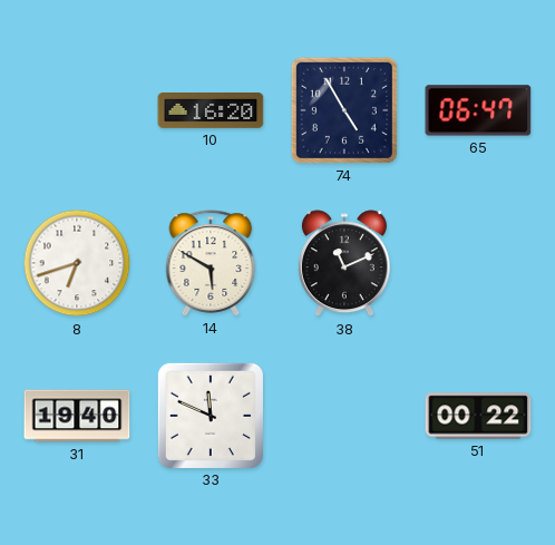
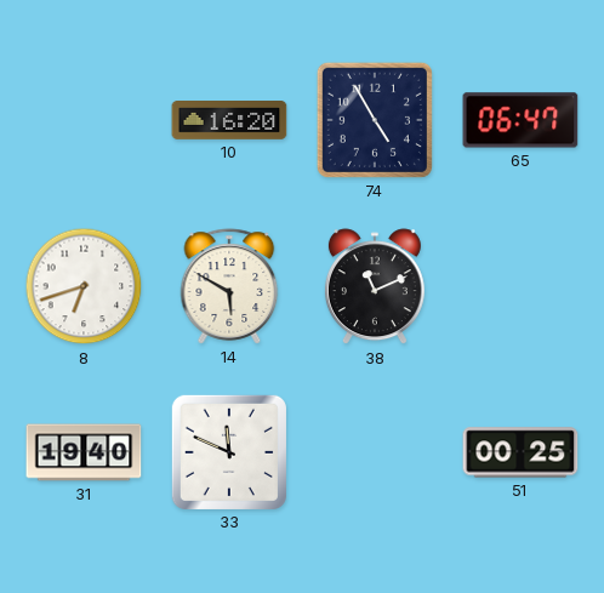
51: 00:22 -> 00:25 (520, 452)
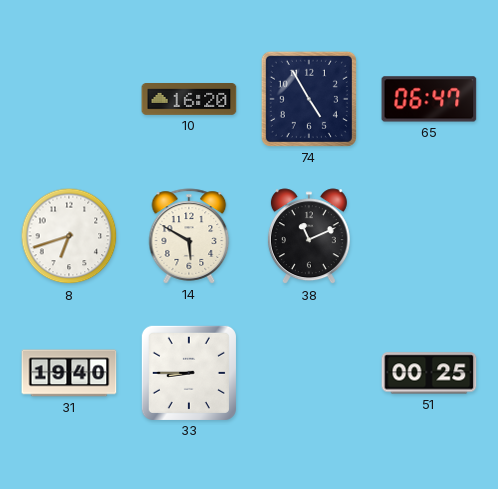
33: 11:49 -> 8:45 (189, 373)
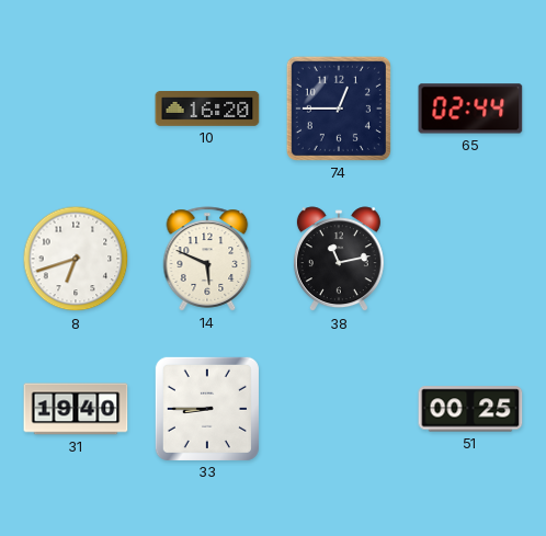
74: 4:55 -> 12:45 (339, 109)
65: 06:47 -> 02:44 (470, 109)
14: 5:50 -> 5:49 (207, 259)
38: 11:11 -> 11:13 (339, 260)
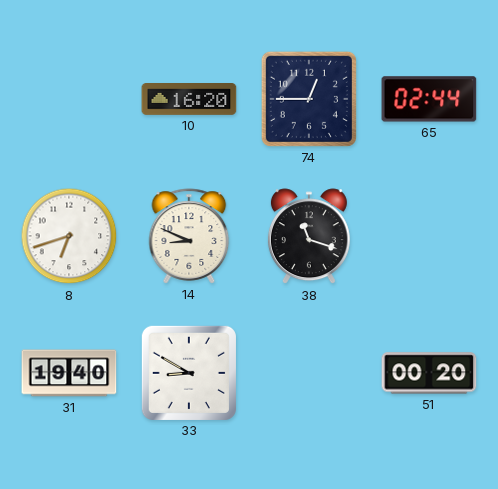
14: 5:49 -> 8:49 (189, 236)
38: 11:13 -> 11:18 (309, 237)
33: 8:45 -> 8:50 (189, 373)
51: 00:25 -> 00:20 (429, 373)
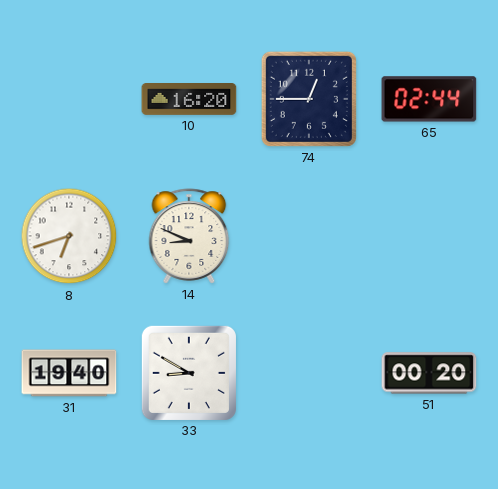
38: 11:18 -> none (309, 237)
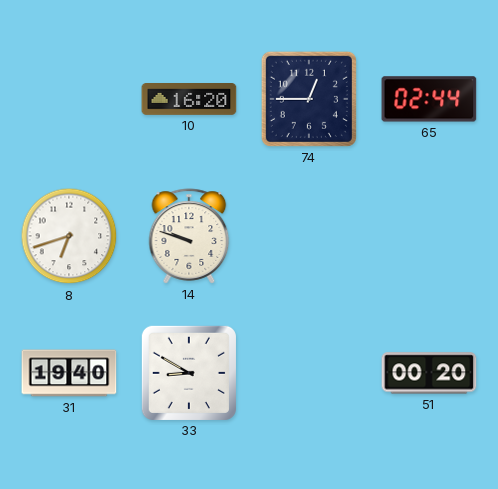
14: 8:49 -> 9:48 (189, 236)
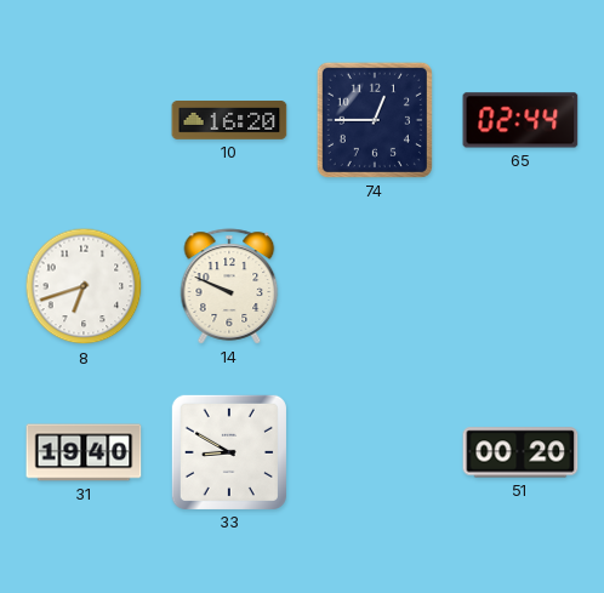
14: 9:48 -> 9:49 (229, 286)
